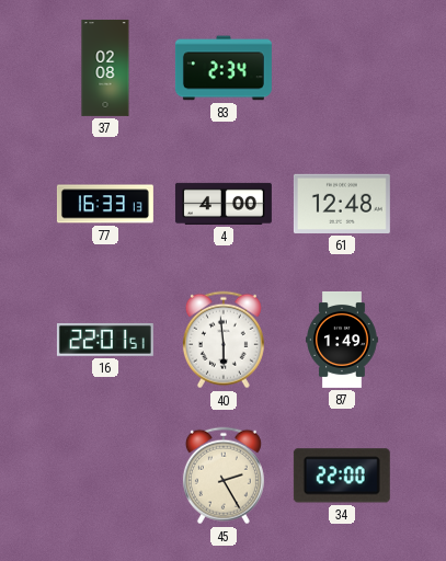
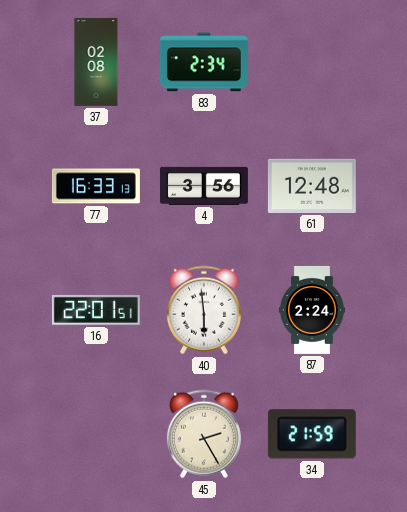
4: 4:00 -> 3:56 (204, 186)
87: 1:49 -> 2:24 (313, 310)
34: 22:00 -> 21:59 (312, 434)
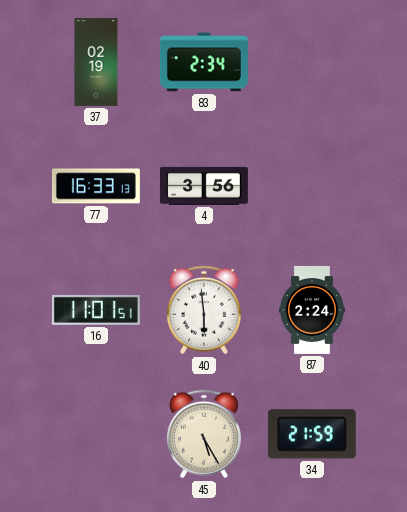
37: 02:08 -> 02:19 (96, 62)
61: 12:48 -> none (312, 186)
16: 22:01 -> 11:01 (96, 310)
45: 2:25 -> 5:25 (204, 434)
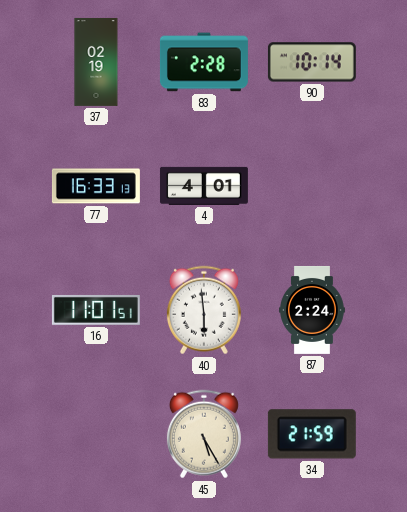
83: 2:34 -> 2:28 (204, 62)
90: none -> 10:14 (312, 62)
4: 3:56 -> 4:01 (204, 186)
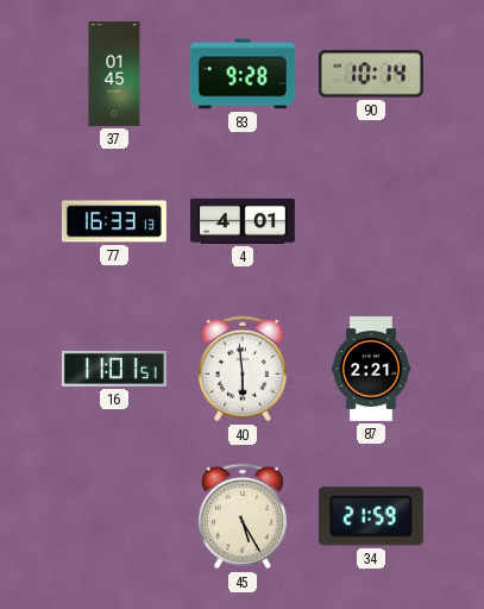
37: 02:19 -> 01:45 (114, 74)
83: 2:28 -> 9:28 (243, 74)
87: 2:24 -> 2:21 (372, 369)
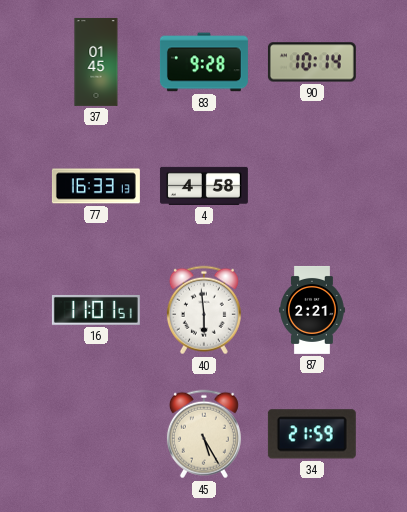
4: 4:01 -> 4:58 (204, 186)
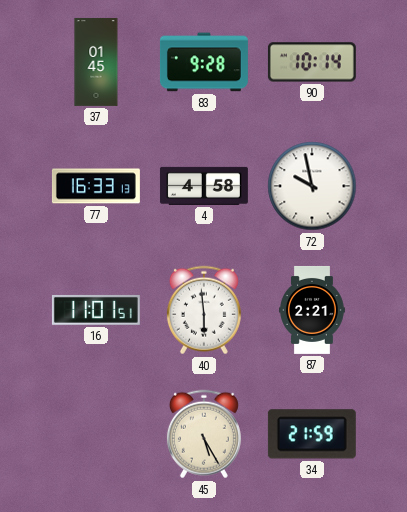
72: none -> 9:58 (312, 186)
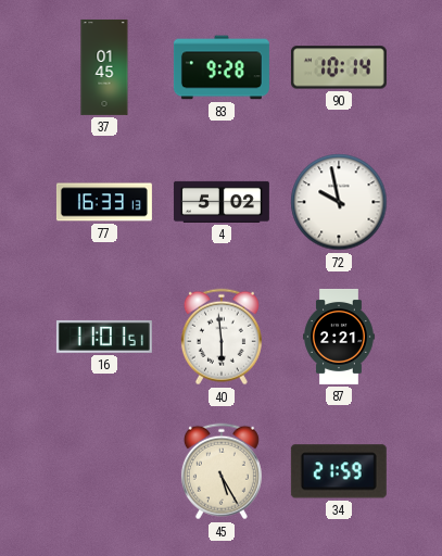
4: 4:58 -> 5:02 (222, 202)
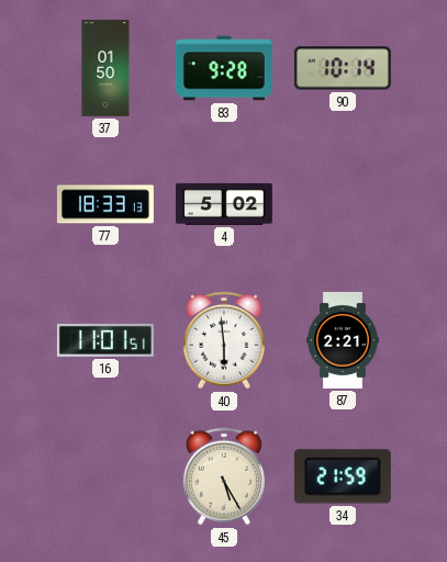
37: 01:45 -> 01:50 (105, 68)
77: 16:33 -> 18:33 (105, 204)
72: 9:58 -> none (339, 202)
